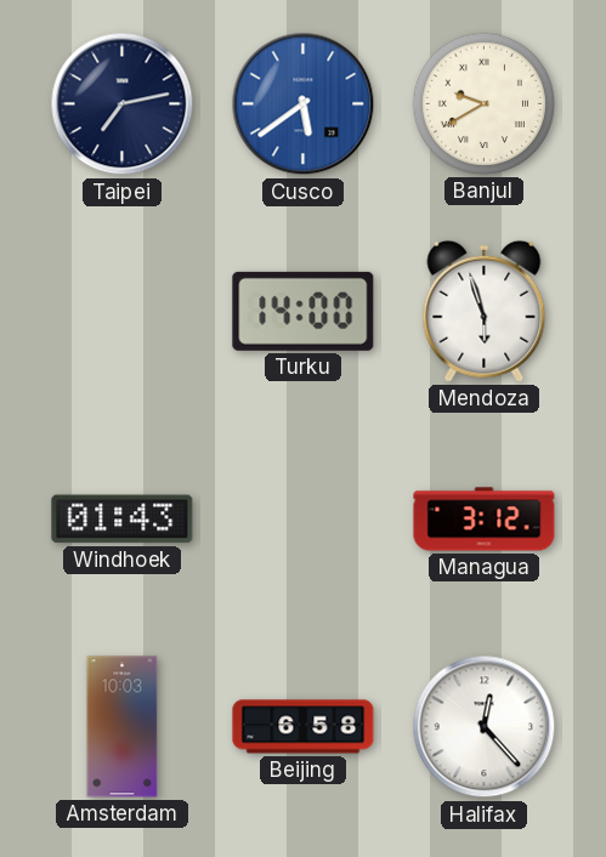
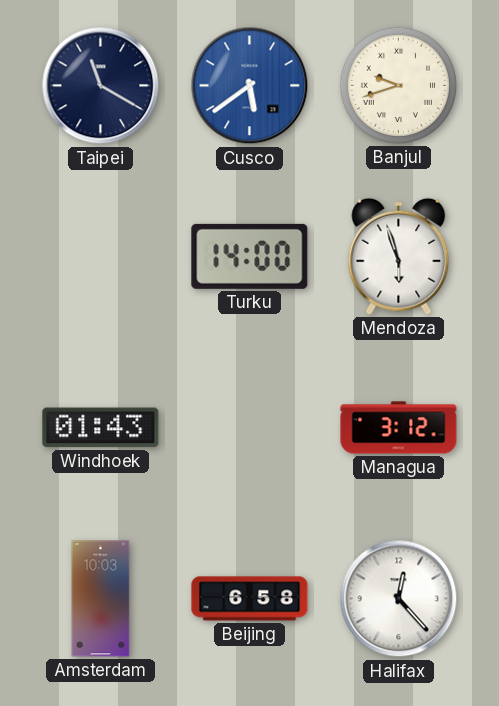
Taipei: 7:13 -> 11:20 (101, 86)
Banjul: 9:40 -> 9:42 (398, 85)
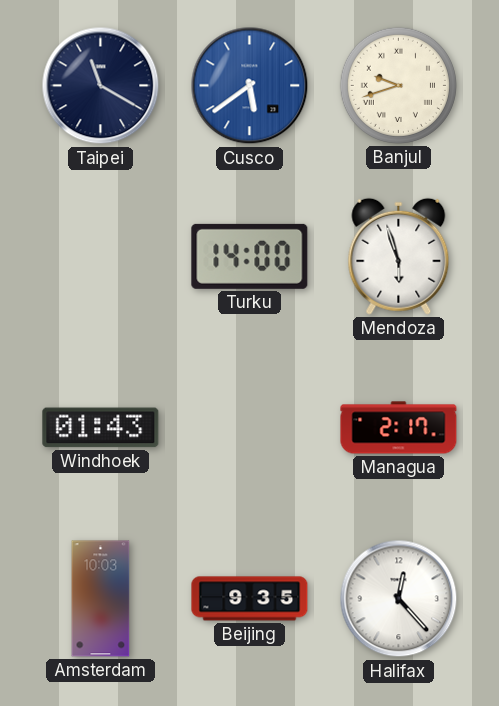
Managua: 3:12 -> 2:17 (399, 428)
Beijing: 6:58 -> 9:35 (250, 599)
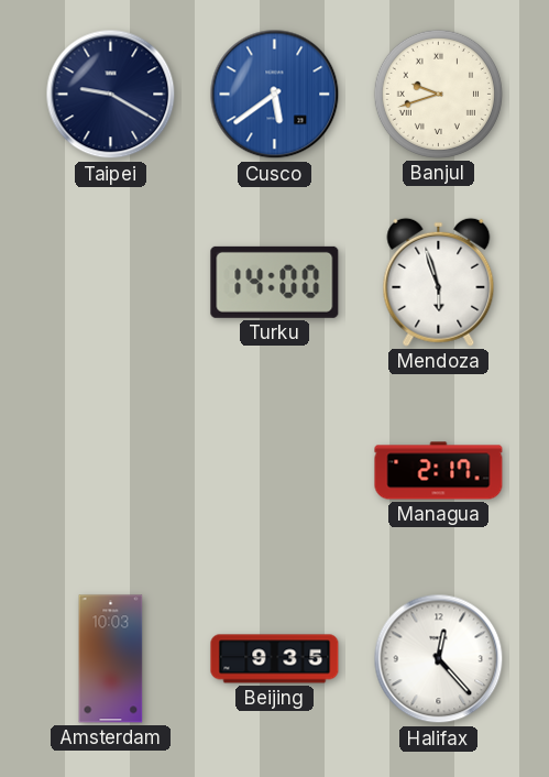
Taipei: 11:20 -> 9:20 (111, 95)
Windhoek: 01:43 -> none (101, 428)
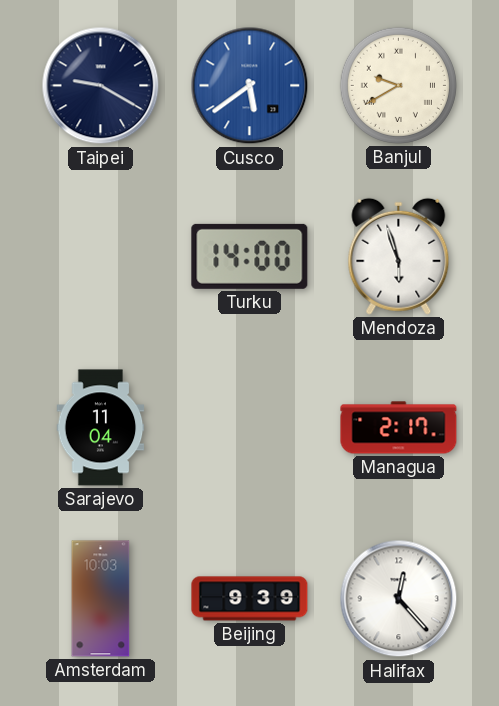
Banjul: 9:42 -> 9:40 (398, 85)
Sarajevo: none -> 11:04 (101, 428)
Beijing: 9:35 -> 9:39 (250, 599)
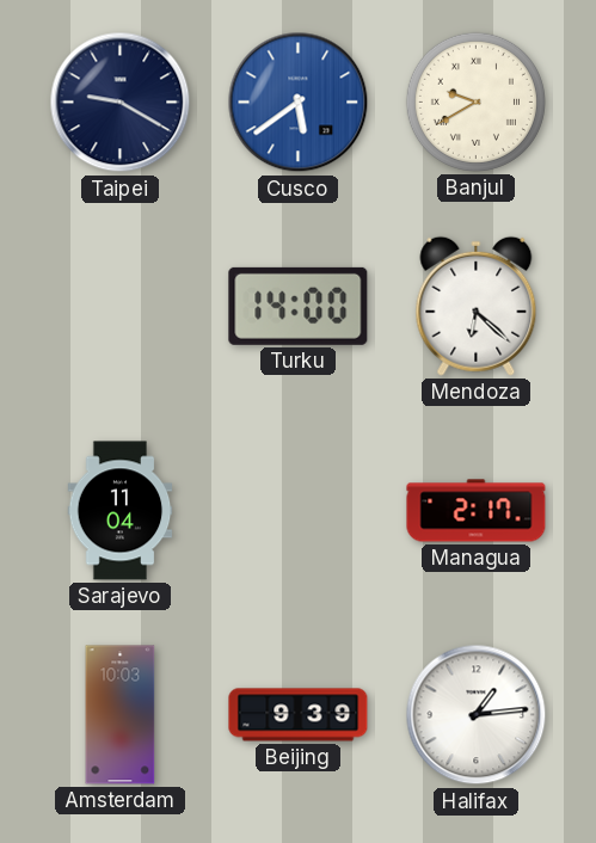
Mendoza: 5:57 -> 6:22 (477, 306)
Halifax: 12:23 -> 1:14 (477, 715)
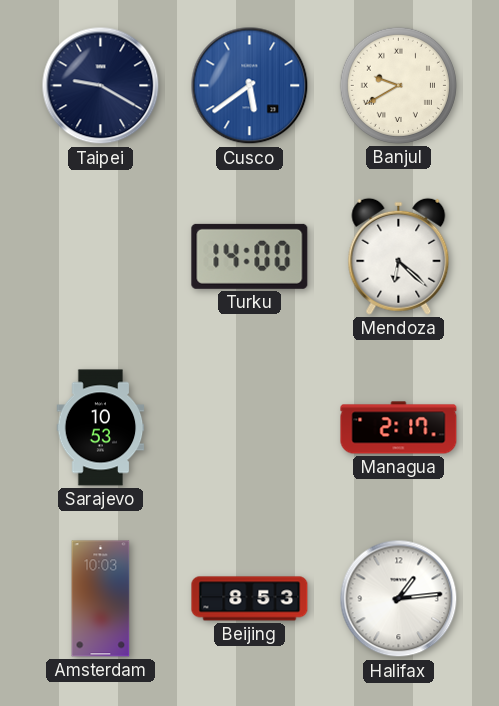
Sarajevo: 11:04 -> 10:53 (101, 428)
Beijing: 9:39 -> 8:53 (250, 599)
